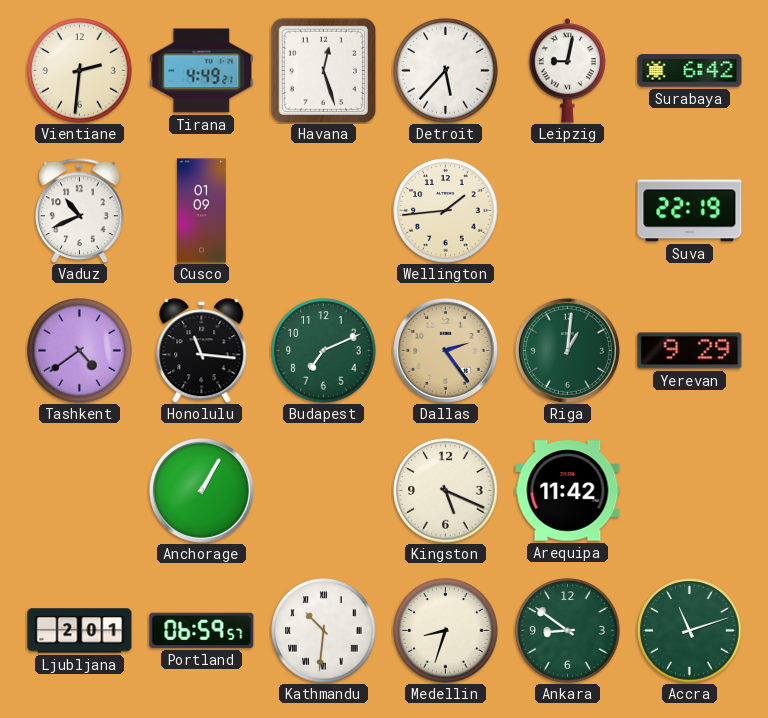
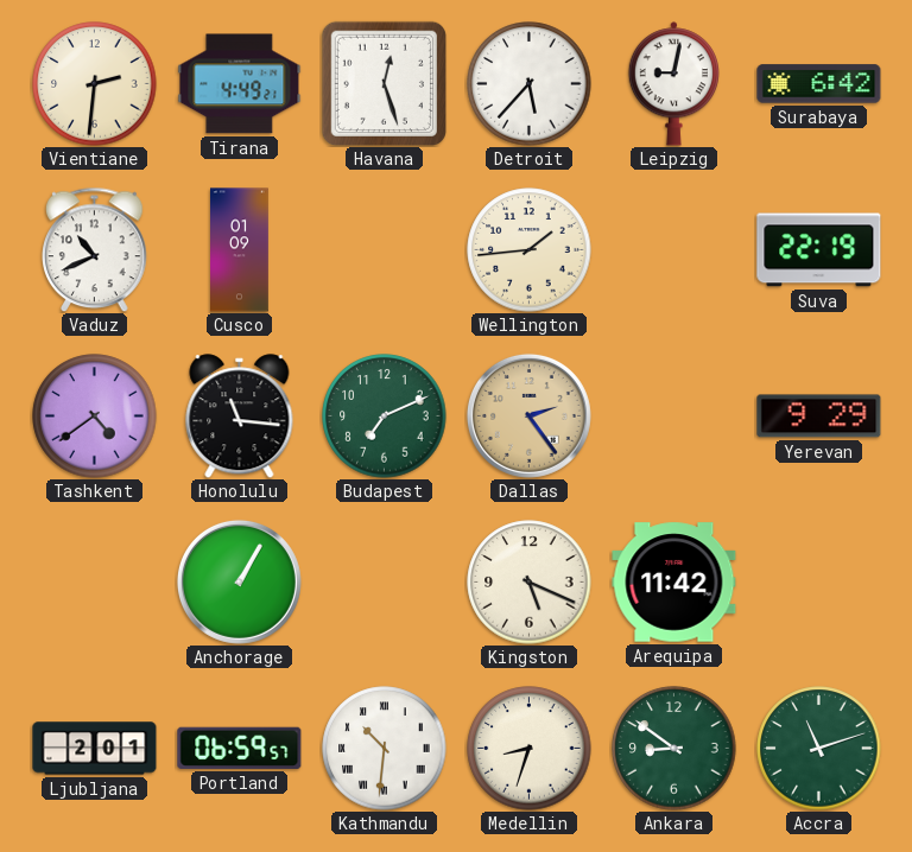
Riga: 1:01 -> none (567, 350)
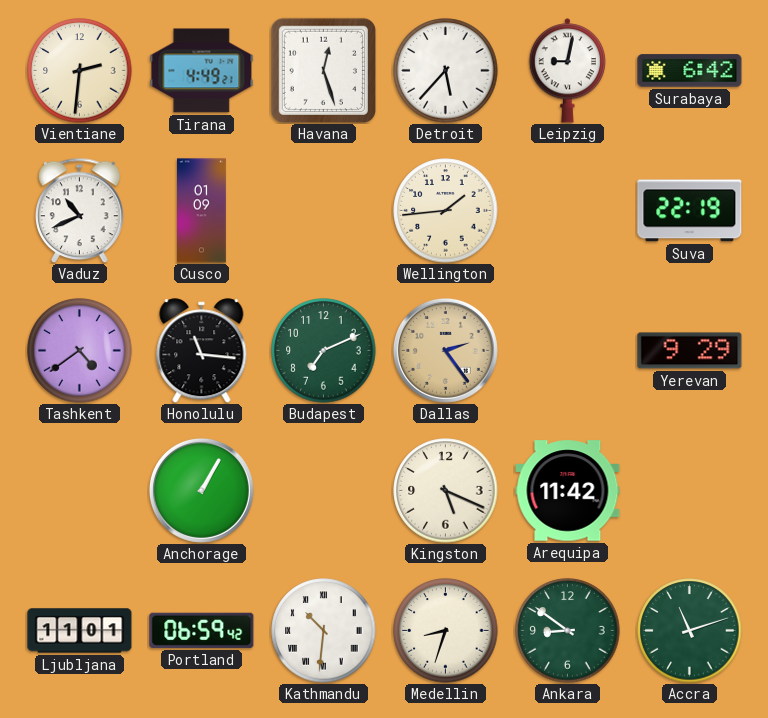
Ljubljana: 2:01 -> 11:01 (80, 631)
Portland: 06:59:57 -> 06:59:42 (202, 630)
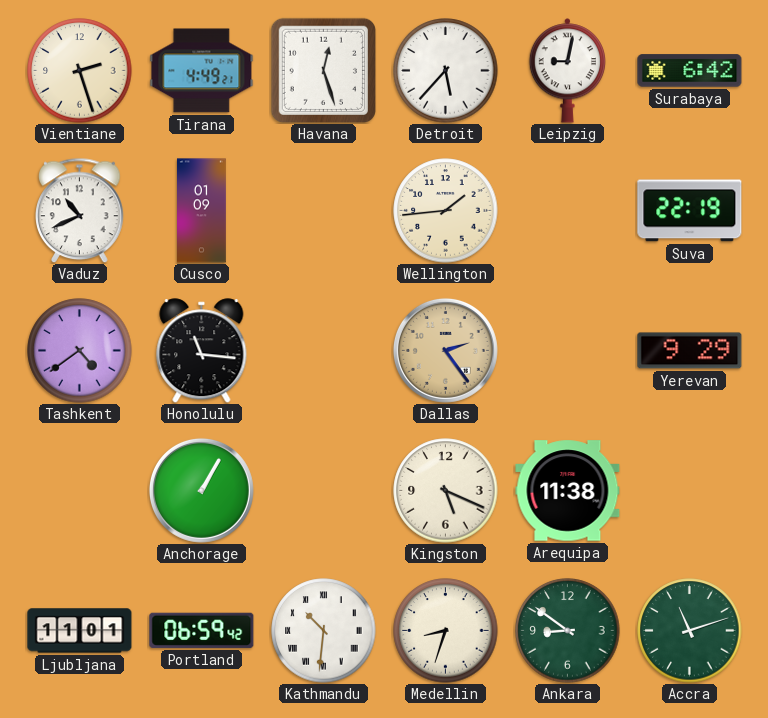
Vientiane: 2:31 -> 2:27 (80, 71)
Budapest: 7:11 -> none (324, 351)
Arequipa: 11:42 -> 11:38 (568, 491)
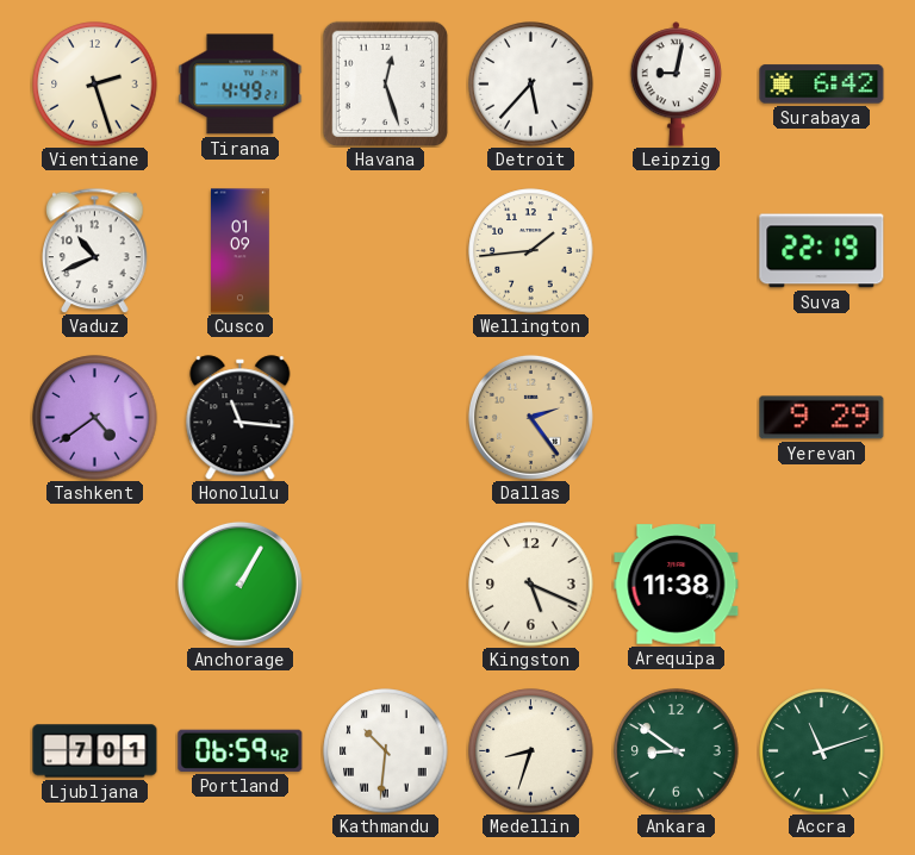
Ljubljana: 11:01 -> 7:01 (95, 751)
